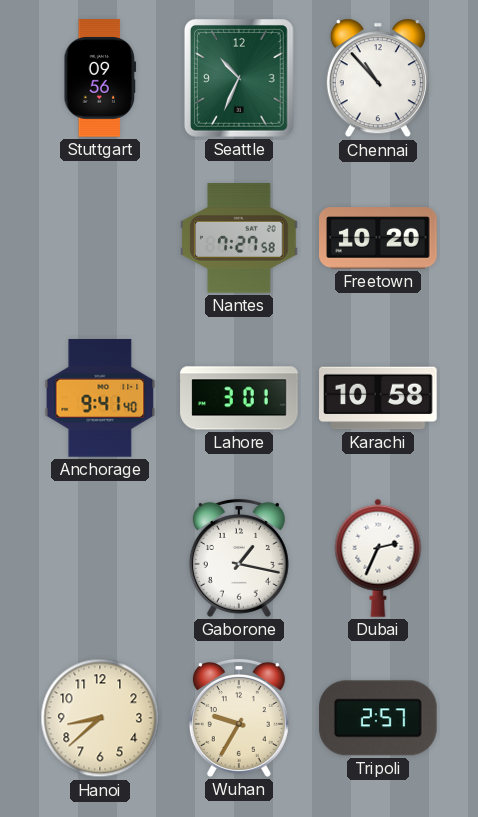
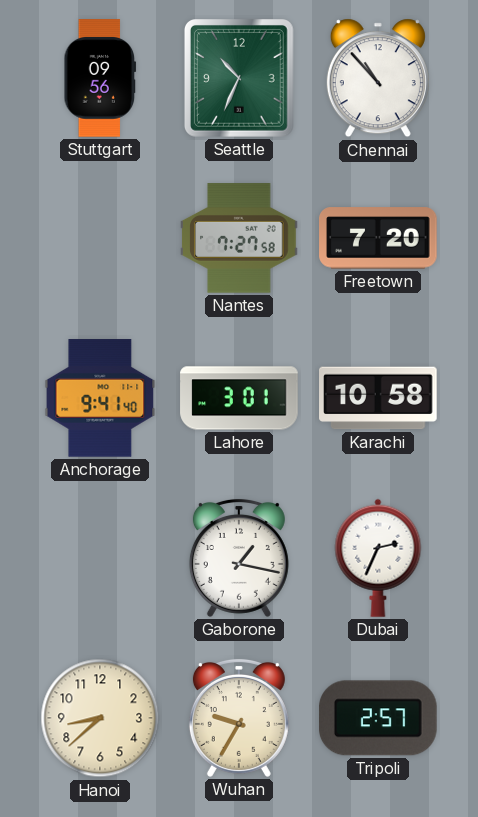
Freetown: 10:20 -> 7:20 (378, 238)
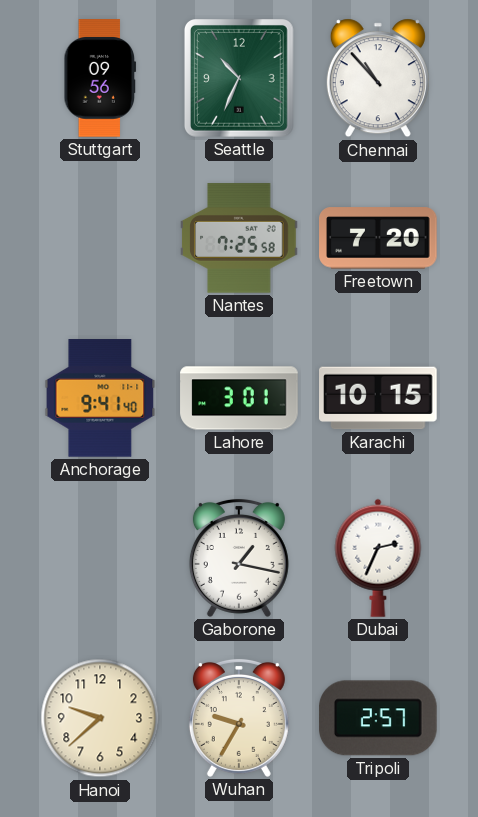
Nantes: 7:27 -> 7:25 (239, 238)
Karachi: 10:58 -> 10:15 (378, 398)
Hanoi: 8:38 -> 9:38 (100, 718)
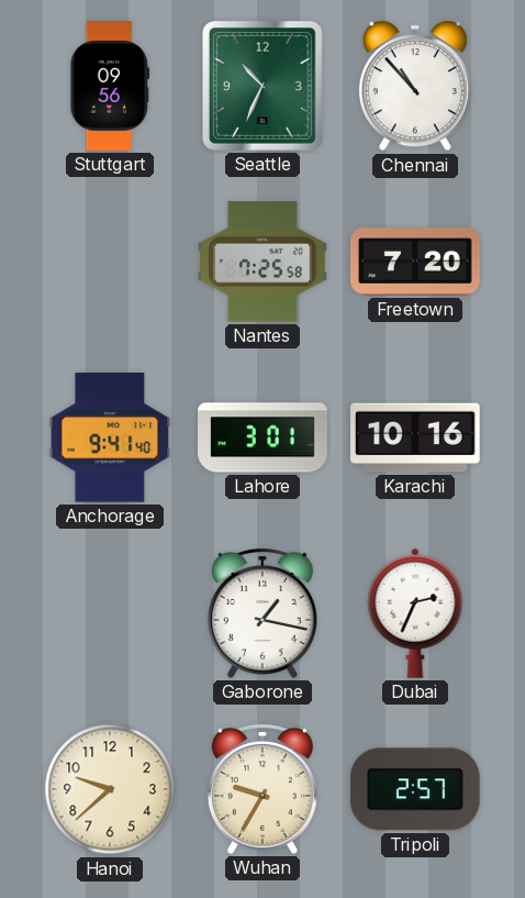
Karachi: 10:15 -> 10:16 (415, 437)
